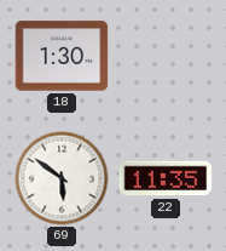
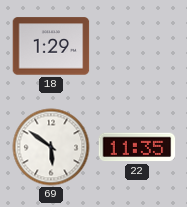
18: 1:30 -> 1:29 (51, 46)
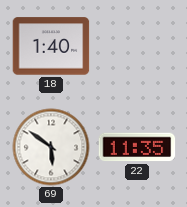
18: 1:29 -> 1:40 (51, 46)
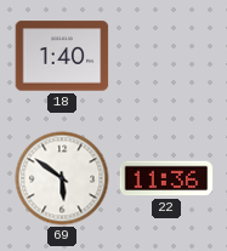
22: 11:35 -> 11:36 (166, 178)
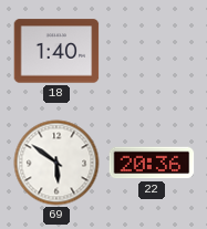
22: 11:36 -> 20:36 (152, 163)
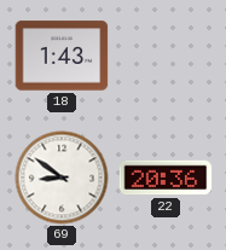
18: 1:40 -> 1:43 (62, 56)
69: 5:51 -> 8:51 (62, 178)
